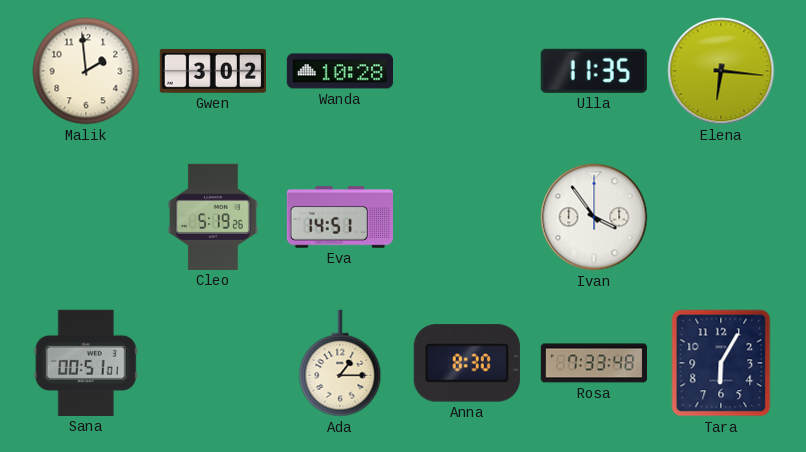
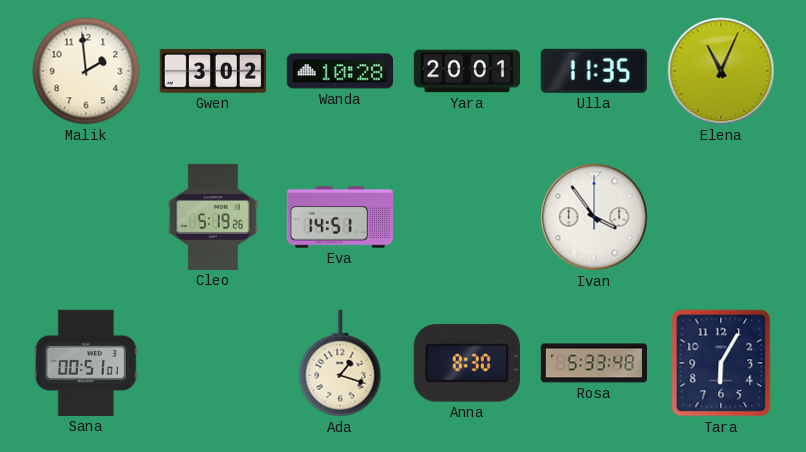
Yara: none -> 20:01 (466, 71)
Elena: 6:16 -> 11:04 (721, 71)
Ada: 1:15 -> 1:18 (340, 363)
Rosa: 7:33 -> 5:33 (593, 363)
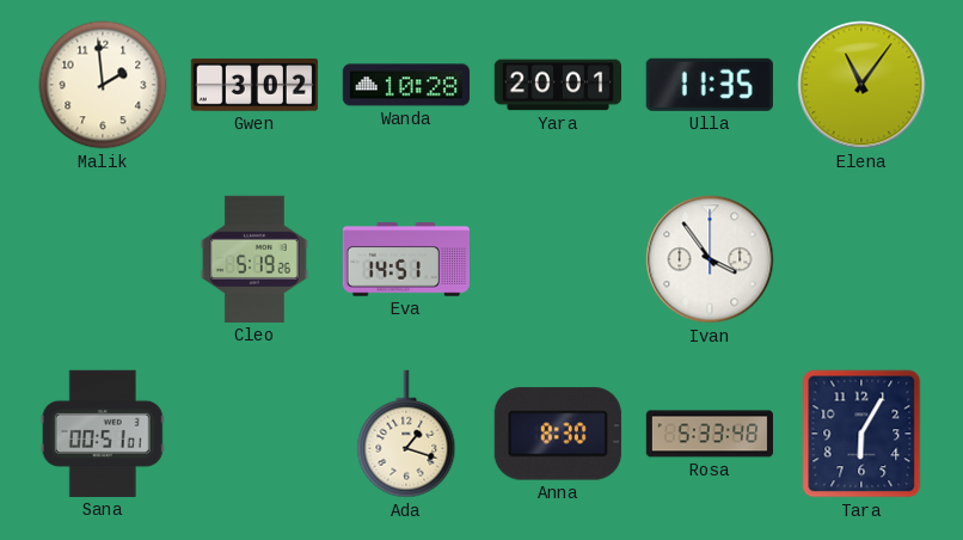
Elena: 11:04 -> 11:06 (861, 85)
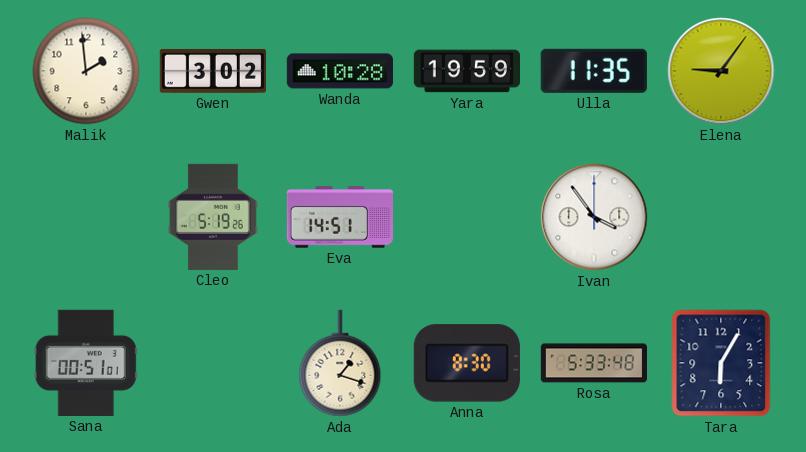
Yara: 20:01 -> 19:59 (466, 71)
Elena: 11:06 -> 9:06 (721, 71)
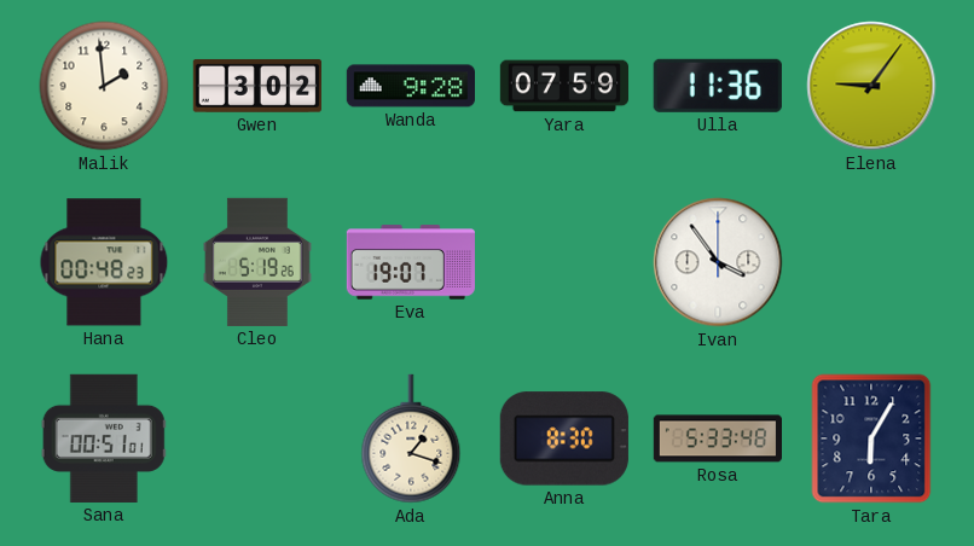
Wanda: 10:28 -> 9:28 (410, 86)
Yara: 19:59 -> 07:59 (563, 86)
Ulla: 11:35 -> 11:36 (718, 86)
Hana: none -> 00:48 (104, 262)
Eva: 14:51 -> 19:07 (410, 262)
